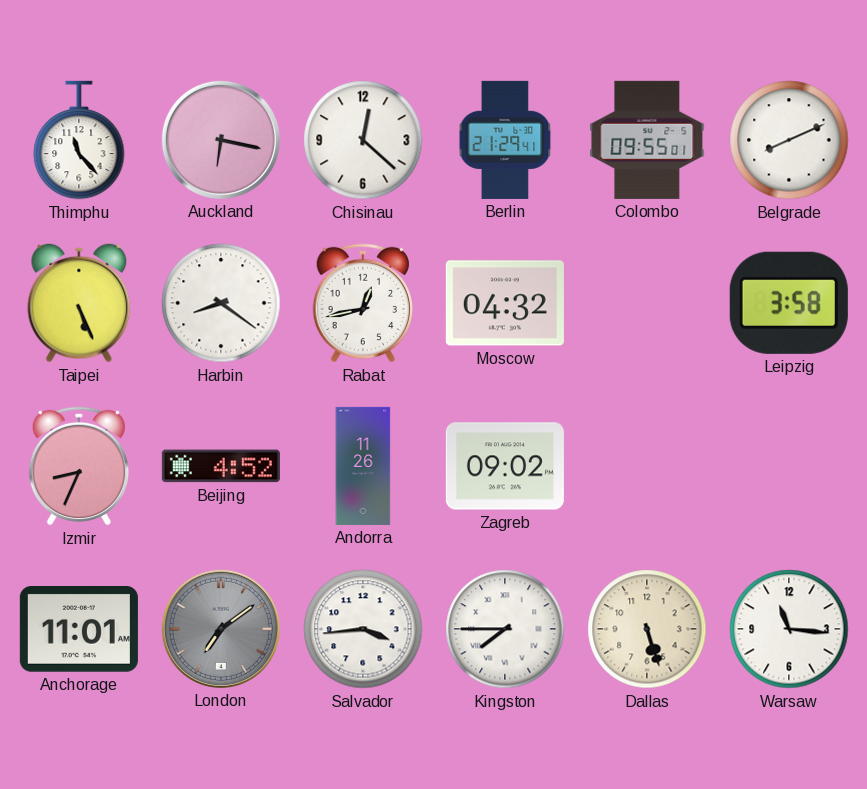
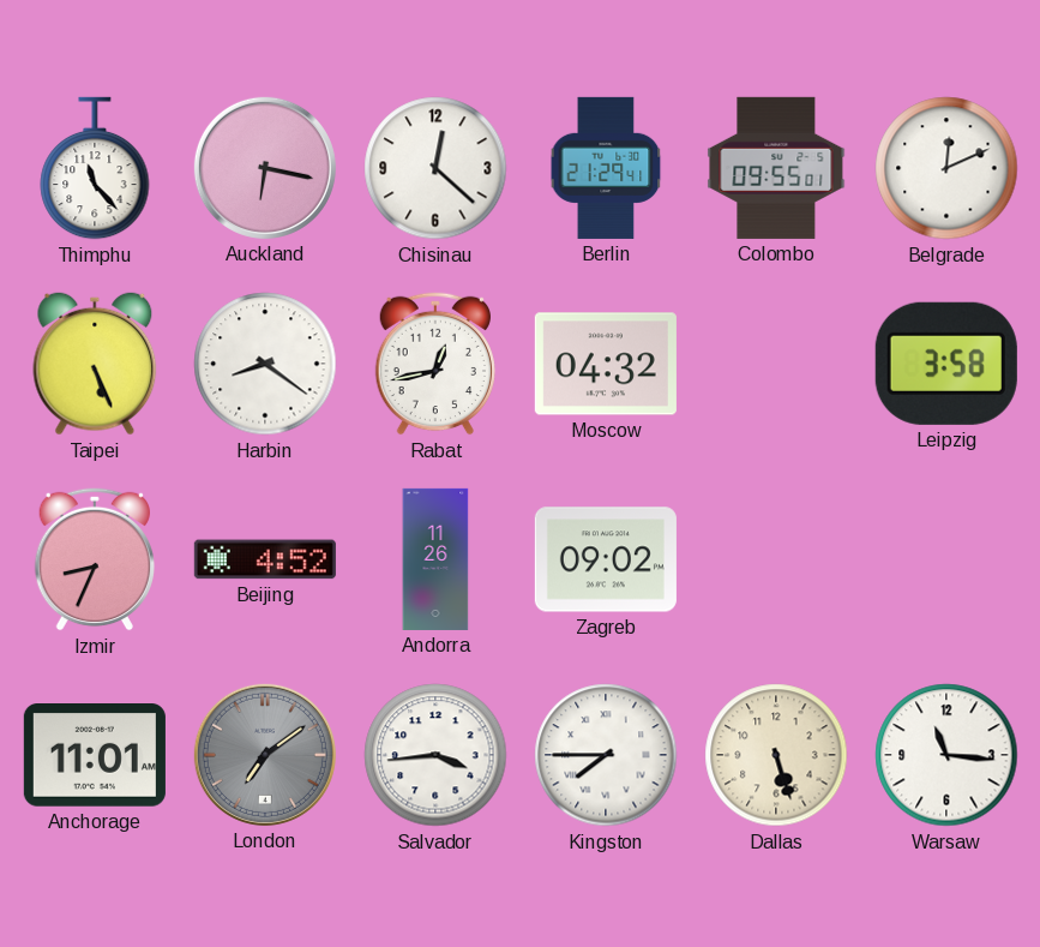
Belgrade: 8:11 -> 12:11 (946, 168)
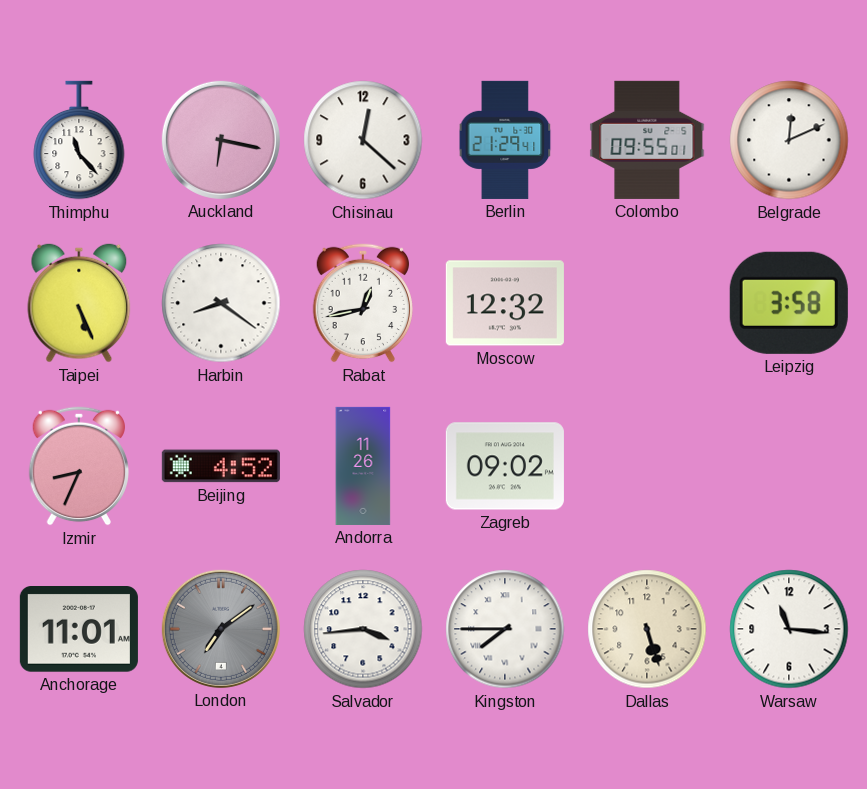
Moscow: 04:32 -> 12:32 (505, 303)
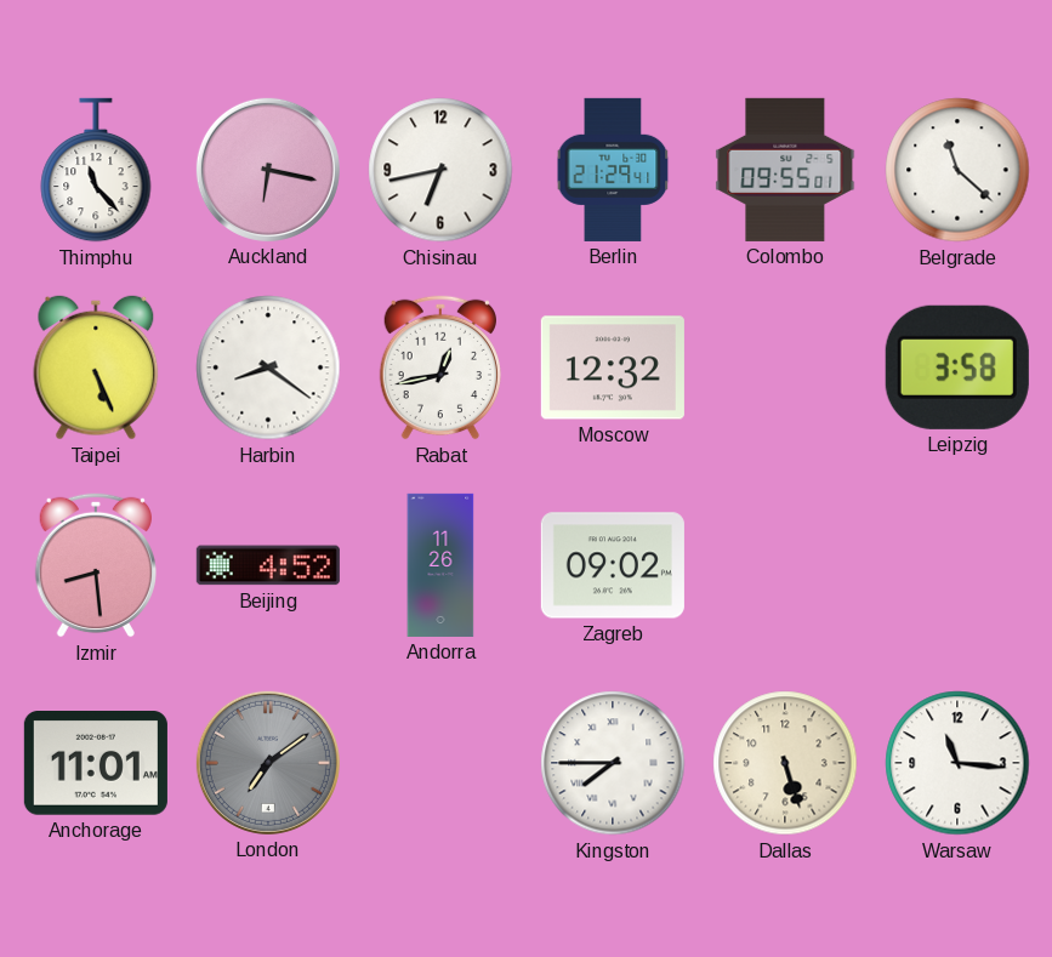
Chisinau: 12:22 -> 6:43 (440, 170)
Belgrade: 12:11 -> 11:22 (957, 170)
Izmir: 8:34 -> 8:29 (95, 565)
Salvador: 3:44 -> none (363, 629)
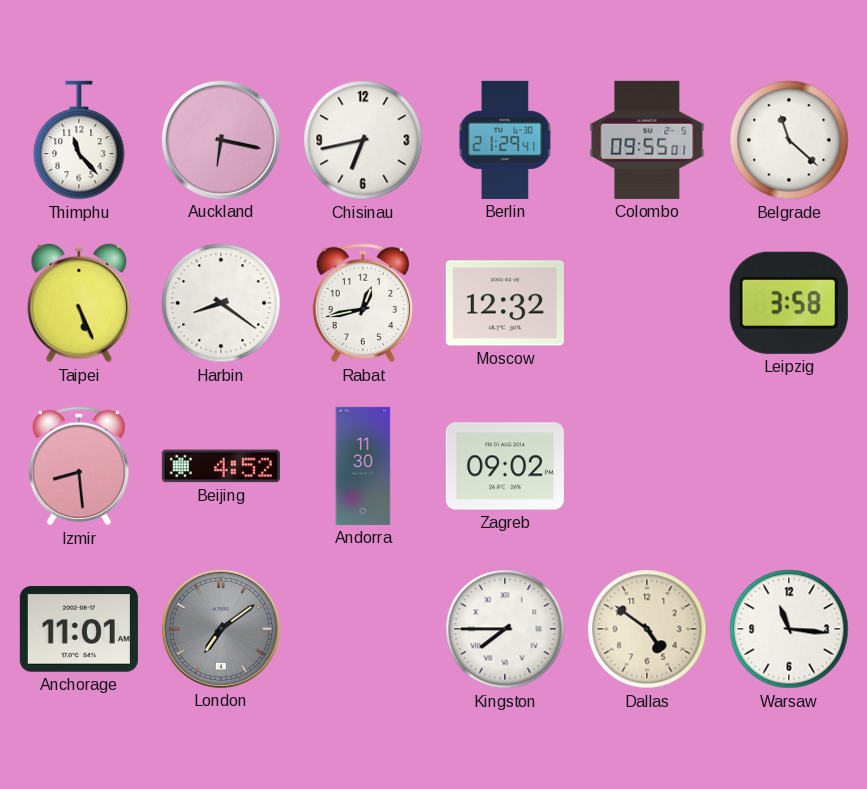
Andorra: 11:26 -> 11:30 (363, 466)
Dallas: 5:27 -> 4:51 (647, 629)
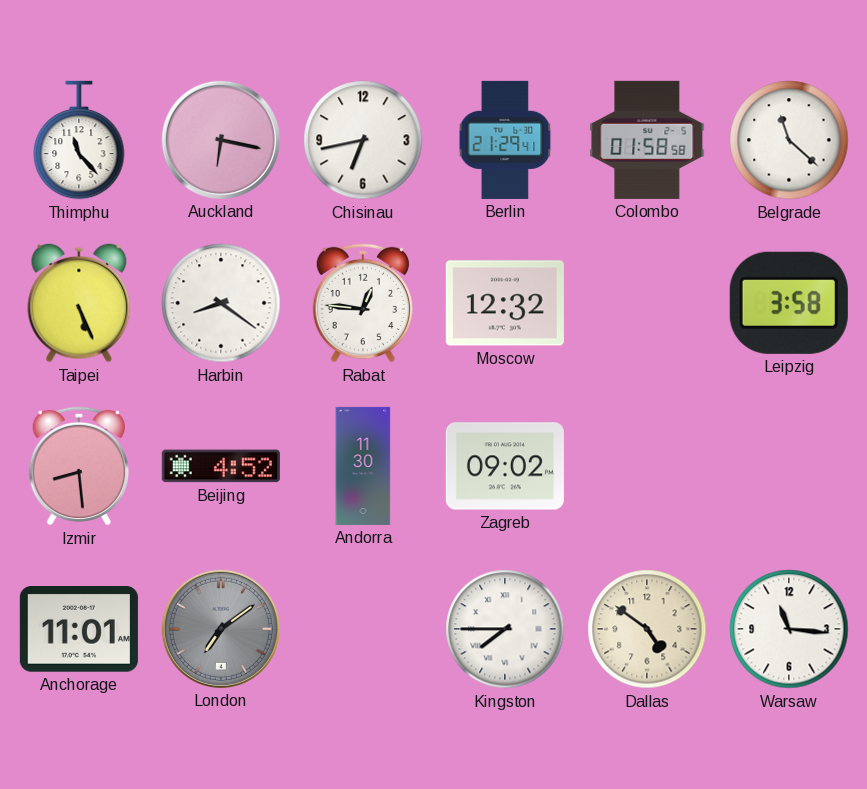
Colombo: 09:55 -> 01:58 (647, 140)
Rabat: 12:43 -> 12:46 (362, 303)
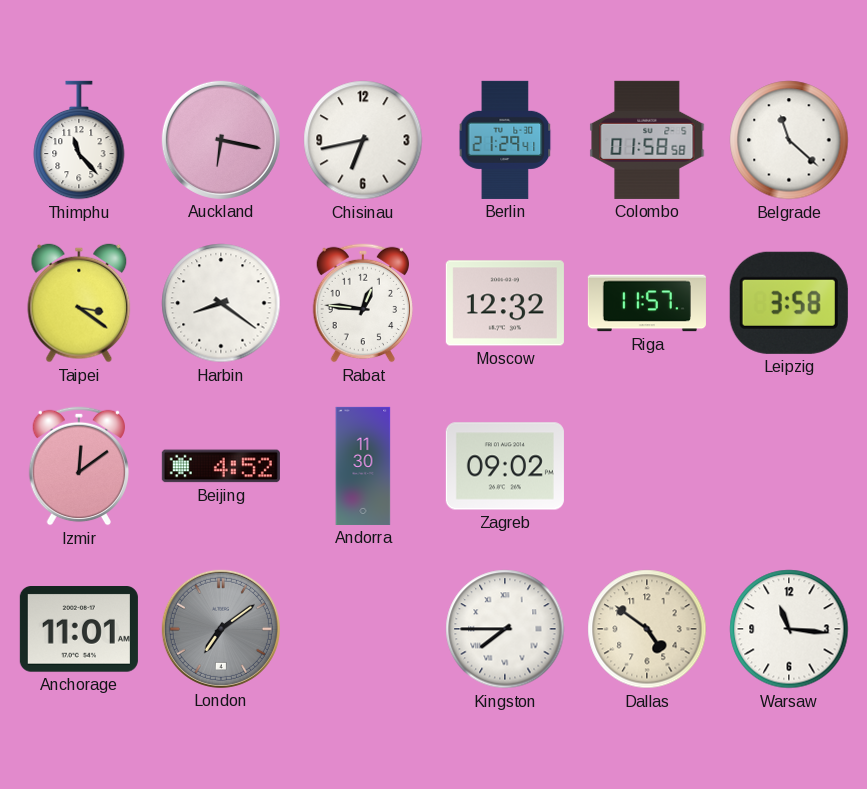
Taipei: 5:26 -> 3:21 (79, 303)
Riga: none -> 11:57 (647, 303)
Izmir: 8:29 -> 12:09 (78, 466)
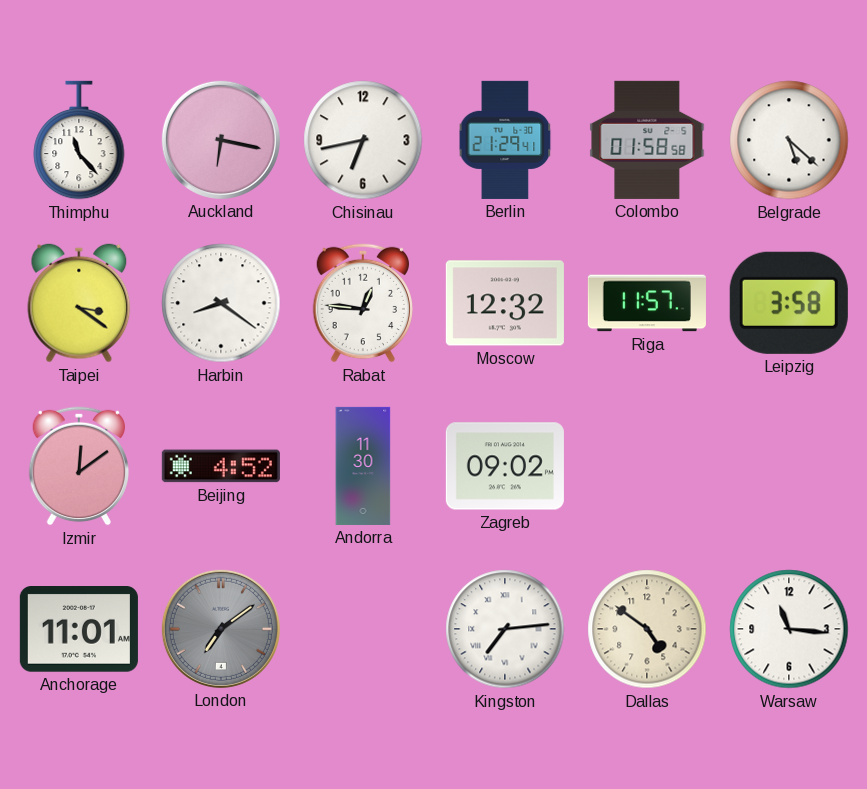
Belgrade: 11:22 -> 5:22 (789, 140)
Kingston: 7:45 -> 7:14 (505, 629)
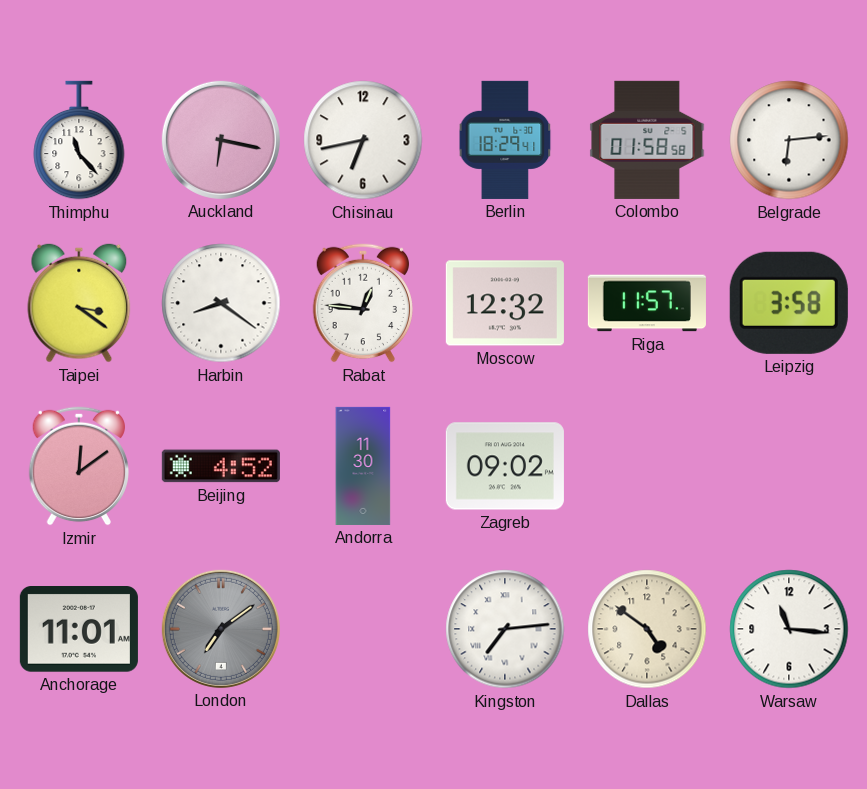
Berlin: 21:29 -> 18:29 (505, 140)
Belgrade: 5:22 -> 6:14 (789, 140)
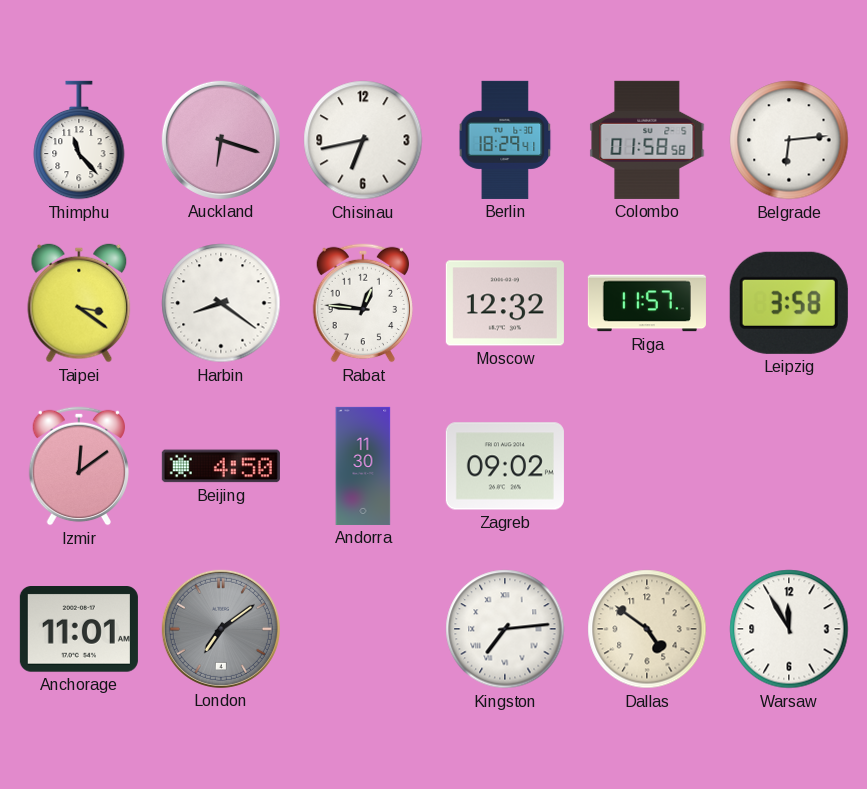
Auckland: 6:17 -> 6:18 (221, 140)
Beijing: 4:52 -> 4:50 (221, 466)
Warsaw: 11:16 -> 11:55 (789, 629)
